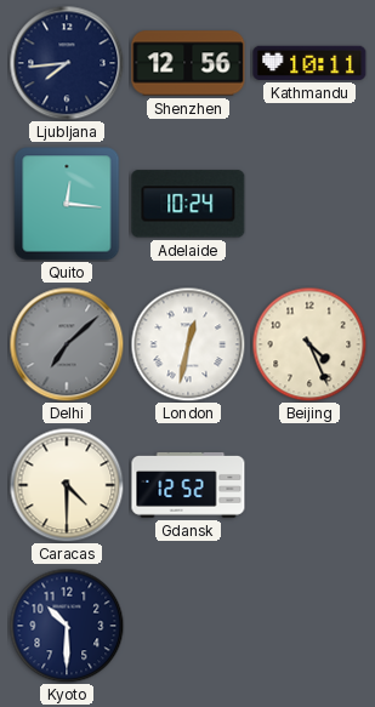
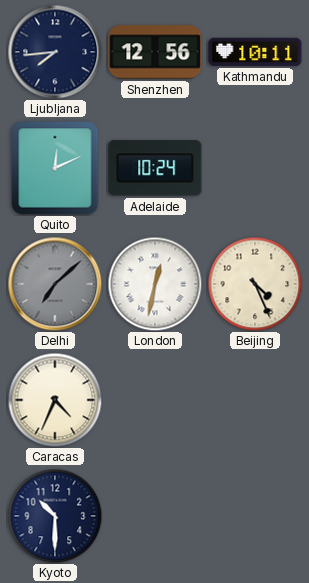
Quito: 12:16 -> 12:11 (55, 168)
Caracas: 4:30 -> 4:34 (55, 400)
Gdansk: 12:52 -> none (188, 485)
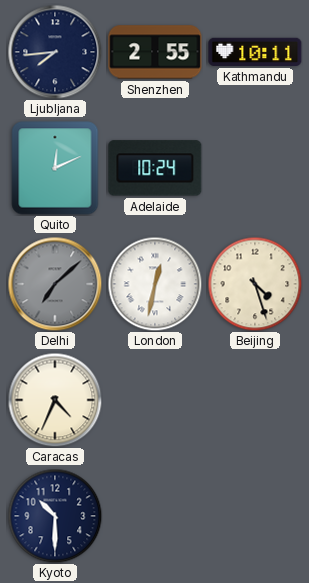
Shenzhen: 12:56 -> 2:55 (155, 52)
Beijing: 4:26 -> 4:27 (255, 284)
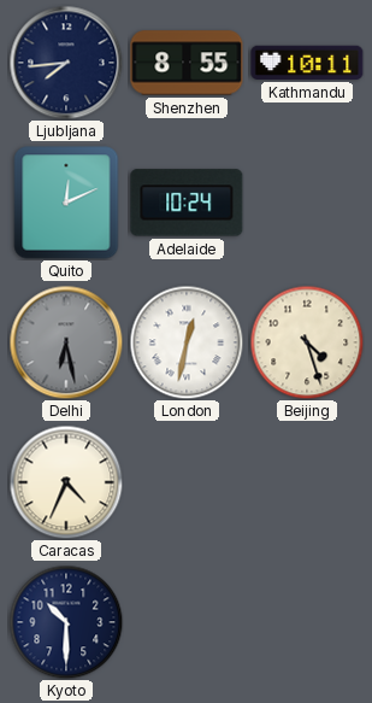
Shenzhen: 2:55 -> 8:55 (187, 63)
Delhi: 7:08 -> 6:28 (66, 342)
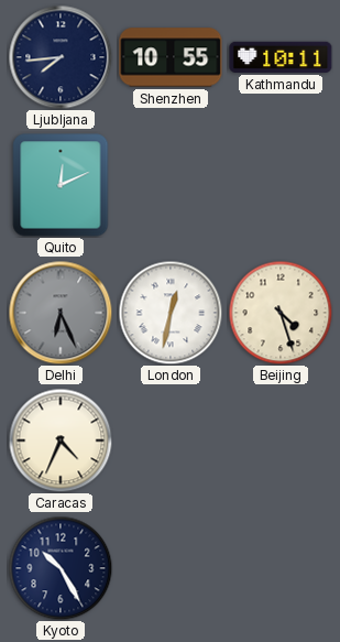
Shenzhen: 8:55 -> 10:55 (171, 57)
Adelaide: 10:24 -> none (187, 203)
Delhi: 6:28 -> 6:26 (61, 313)
Kyoto: 10:30 -> 10:25 (61, 568)
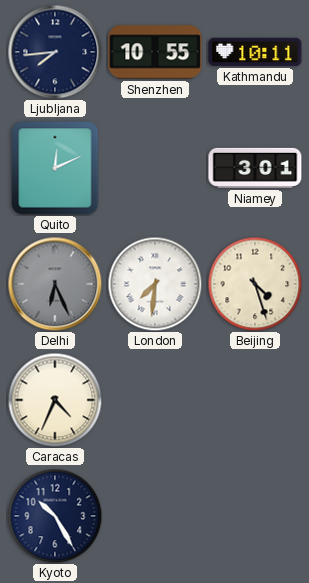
Niamey: none -> 3:01 (255, 168)
London: 12:32 -> 7:31 (155, 284)
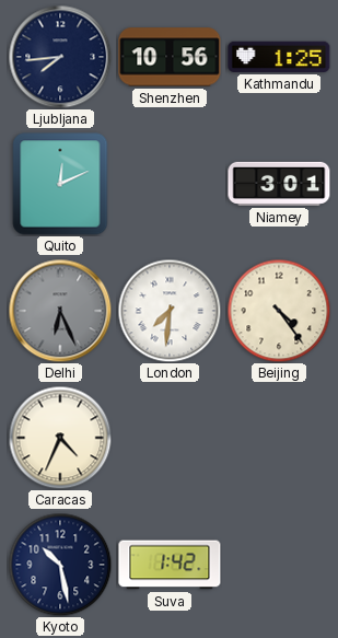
Shenzhen: 10:55 -> 10:56 (170, 57)
Kathmandu: 10:11 -> 1:25 (279, 57)
Beijing: 4:27 -> 4:24 (279, 311)
Kyoto: 10:25 -> 10:28 (60, 565)
Suva: none -> 1:42 (170, 565)
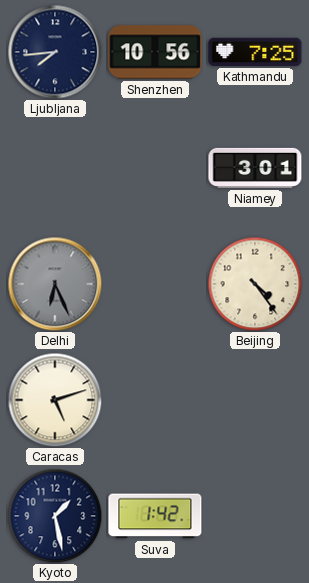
Kathmandu: 1:25 -> 7:25 (255, 52)
Quito: 12:11 -> none (60, 184)
London: 7:31 -> none (170, 311)
Caracas: 4:34 -> 5:12 (55, 400)
Kyoto: 10:28 -> 1:28 (55, 516)
